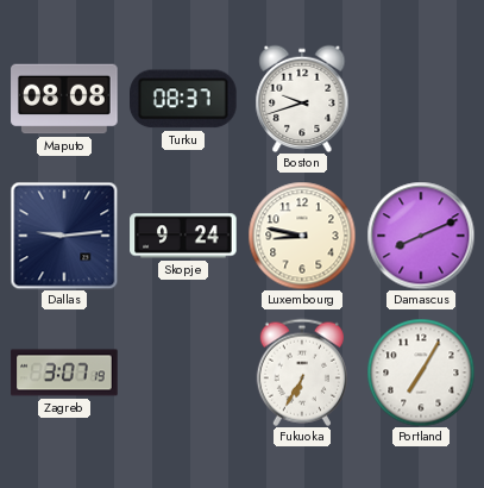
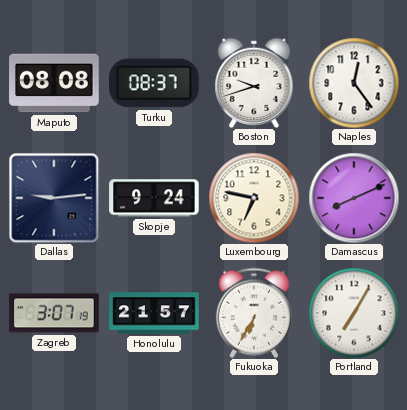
Naples: none -> 12:24 (354, 83)
Luxembourg: 8:47 -> 6:47 (254, 198)
Honolulu: none -> 21:57 (154, 313)
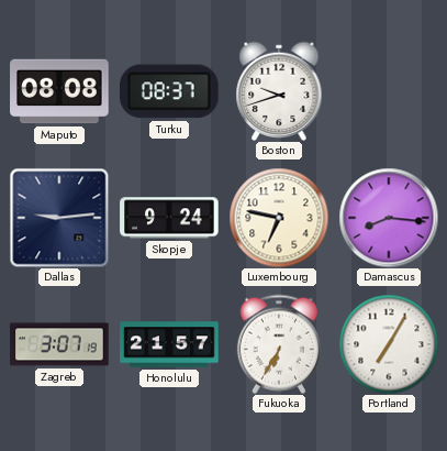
Naples: 12:24 -> none (354, 83)
Damascus: 8:11 -> 8:16 (389, 218)
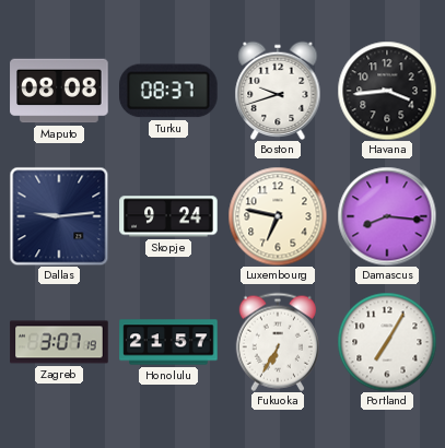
Havana: none -> 3:44 (387, 91)
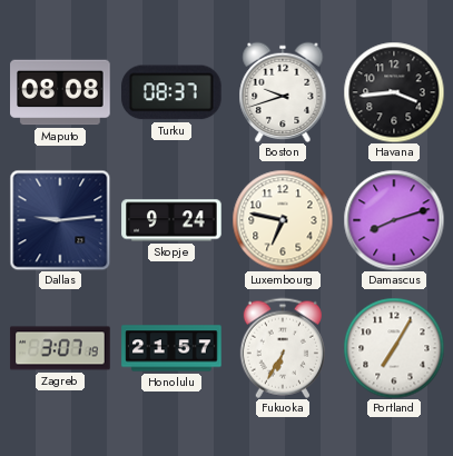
Damascus: 8:16 -> 8:12 (394, 220)
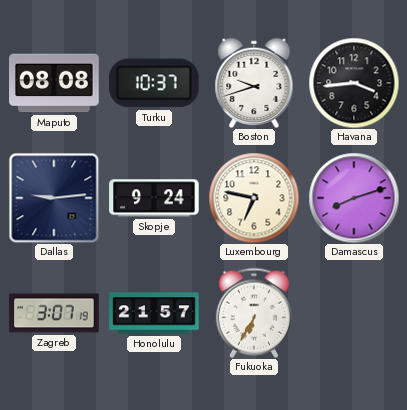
Turku: 08:37 -> 10:37 (155, 83)
Portland: 7:05 -> none (394, 348)
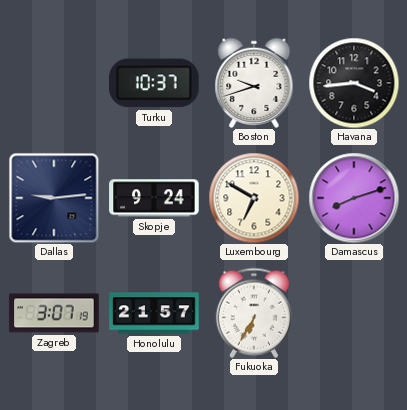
Maputo: 08:08 -> none (54, 83)
Luxembourg: 6:47 -> 6:50 (254, 198)
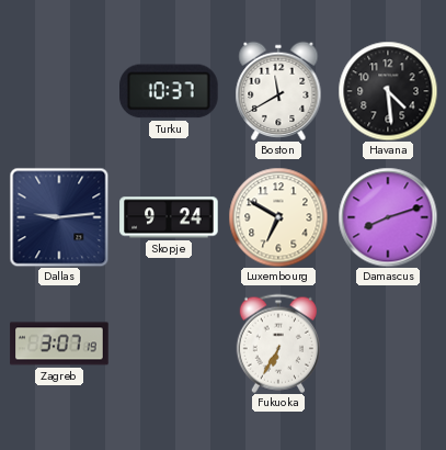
Boston: 9:42 -> 11:40 (278, 90)
Havana: 3:44 -> 4:29 (388, 91)
Honolulu: 21:57 -> none (154, 313)
